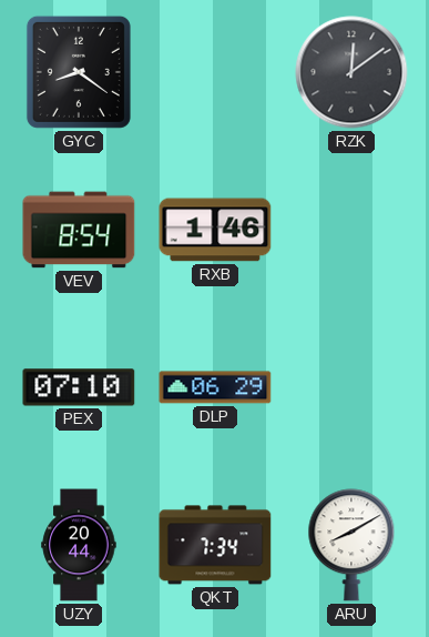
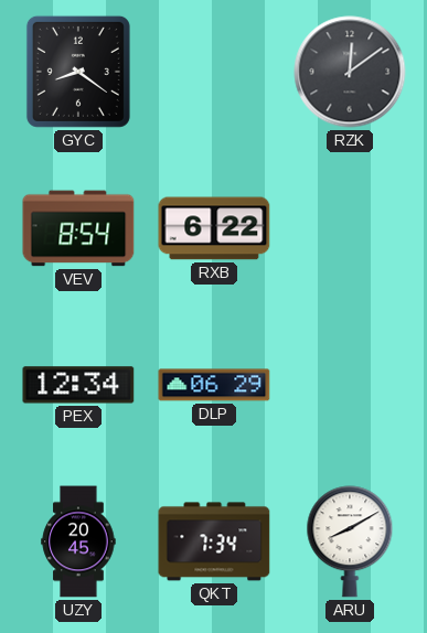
RXB: 1:46 -> 6:22 (214, 228)
PEX: 07:10 -> 12:34 (78, 385)
UZY: 20:44 -> 20:45 (78, 541)
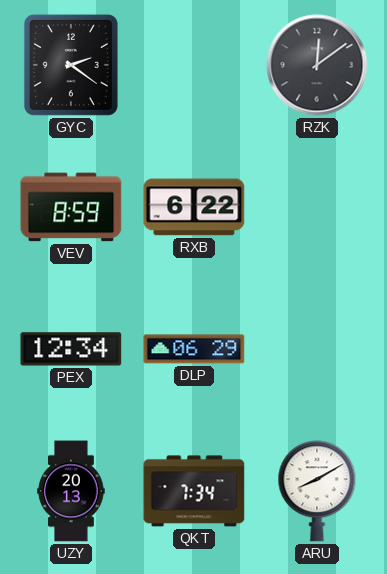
GYC: 8:21 -> 2:21 (71, 65)
VEV: 8:54 -> 8:59 (71, 207)
UZY: 20:45 -> 20:13 (71, 491)
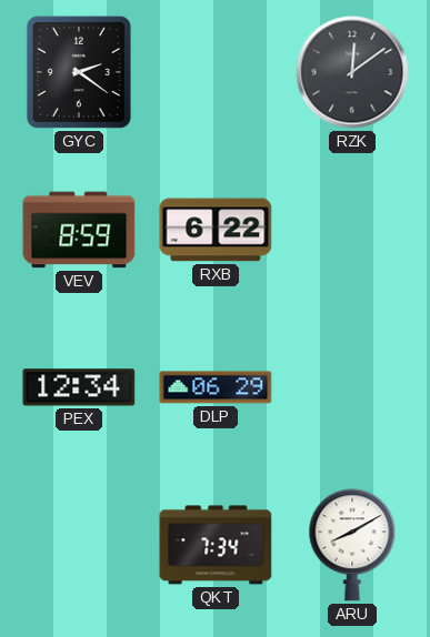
UZY: 20:13 -> none (71, 491)
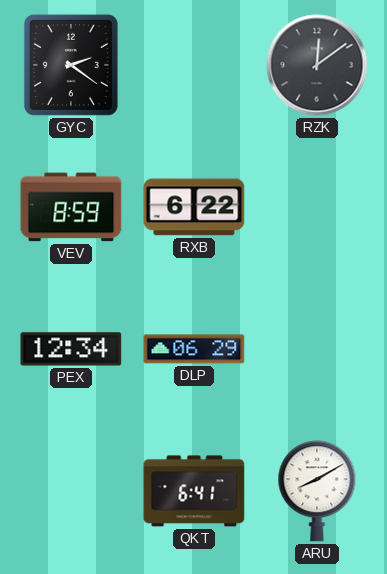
QKT: 7:34 -> 6:41 (194, 491)
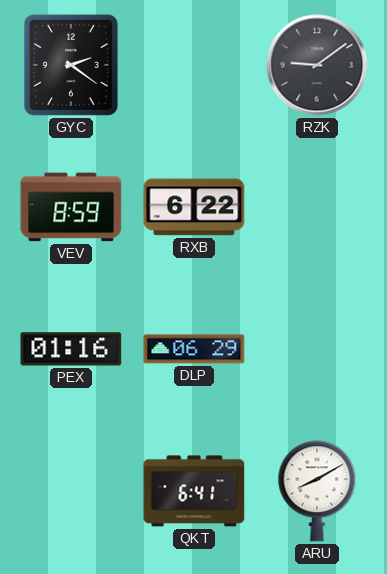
RZK: 12:09 -> 9:09 (317, 65)
PEX: 12:34 -> 01:16 (71, 349)
